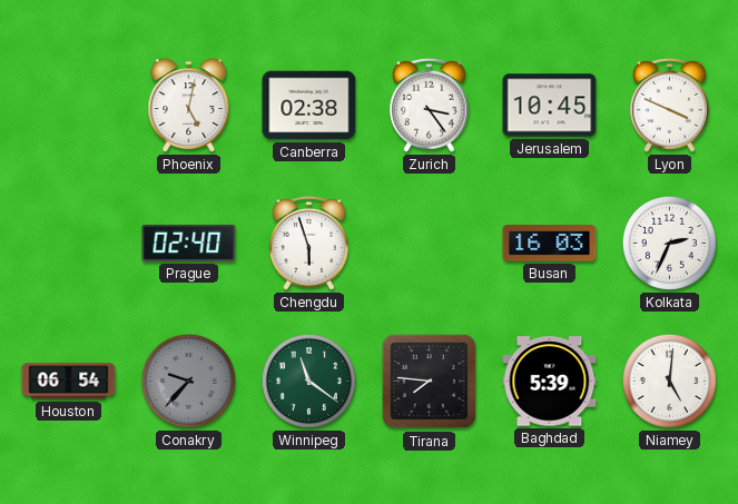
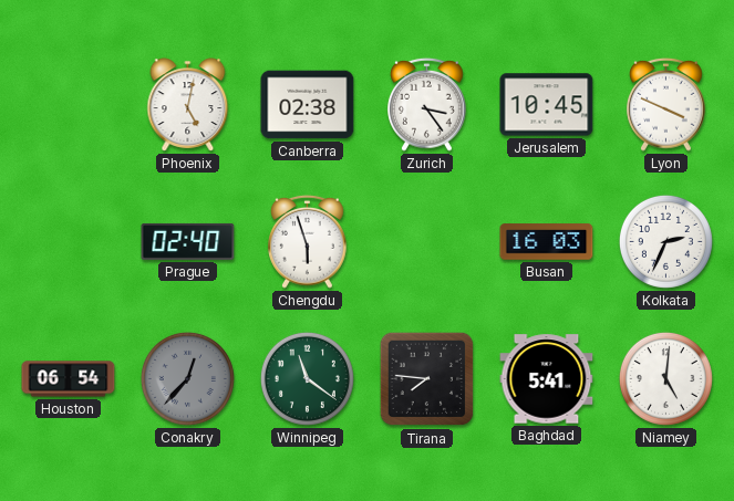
Conakry: 9:37 -> 12:37 (187, 378)
Baghdad: 5:39 -> 5:41 (547, 379)
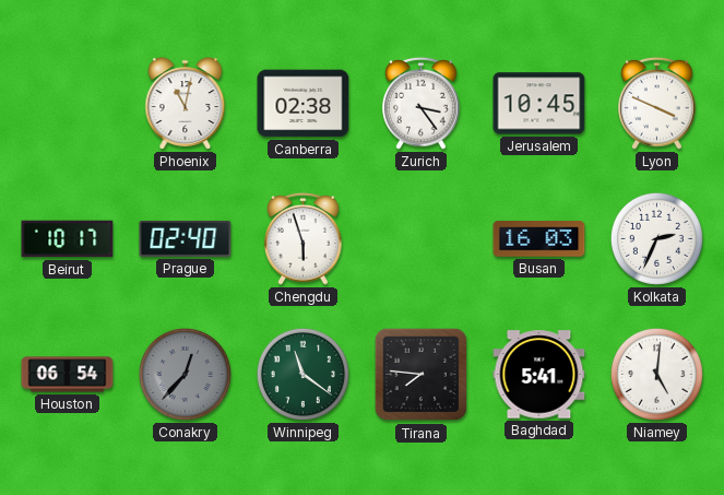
Phoenix: 5:02 -> 11:02 (186, 104)
Beirut: none -> 10:17 (68, 239)
